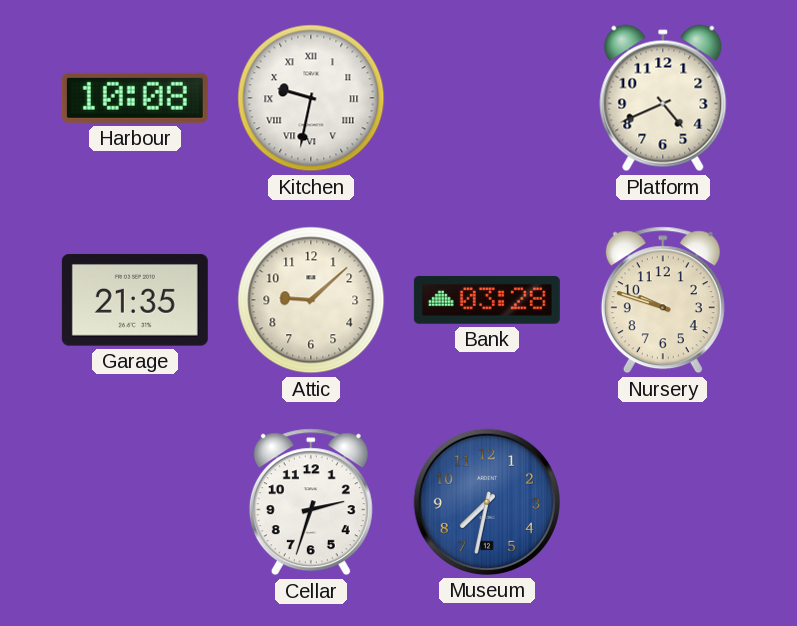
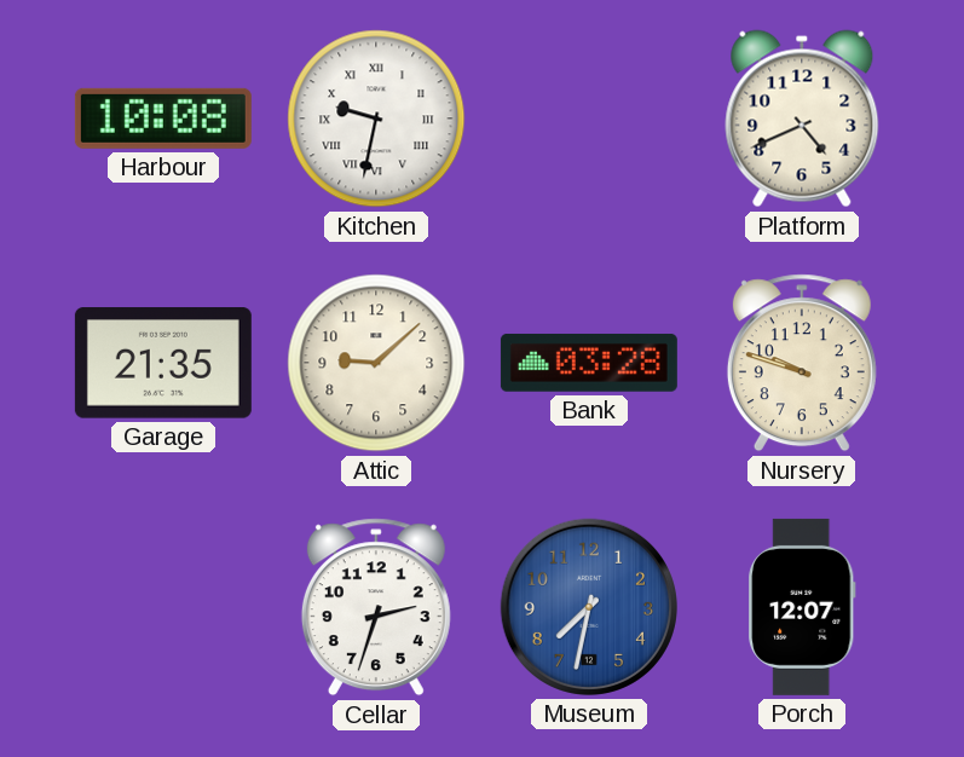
Porch: none -> 12:07 (802, 607)
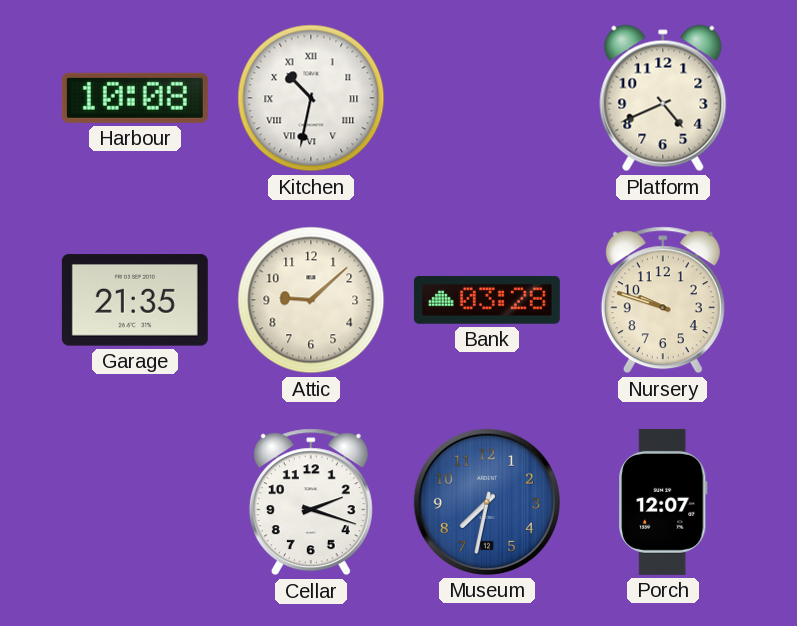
Kitchen: 9:32 -> 10:32 (311, 98)
Cellar: 2:33 -> 2:18 (311, 502)
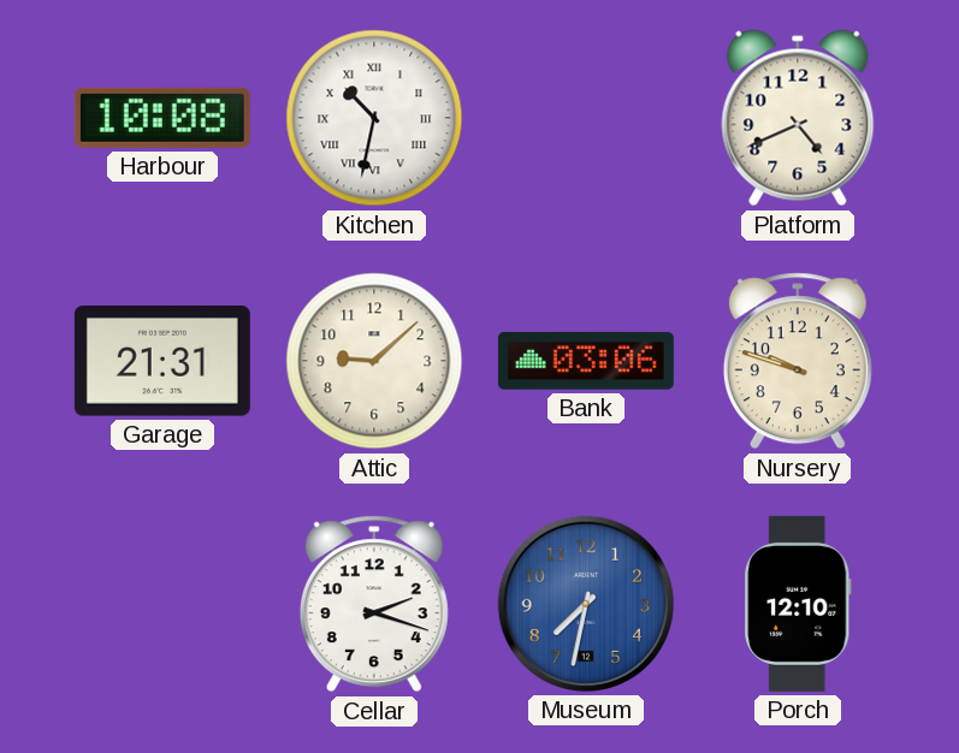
Garage: 21:35 -> 21:31 (162, 361)
Bank: 03:28 -> 03:06 (586, 361)
Porch: 12:07 -> 12:10 (798, 604)
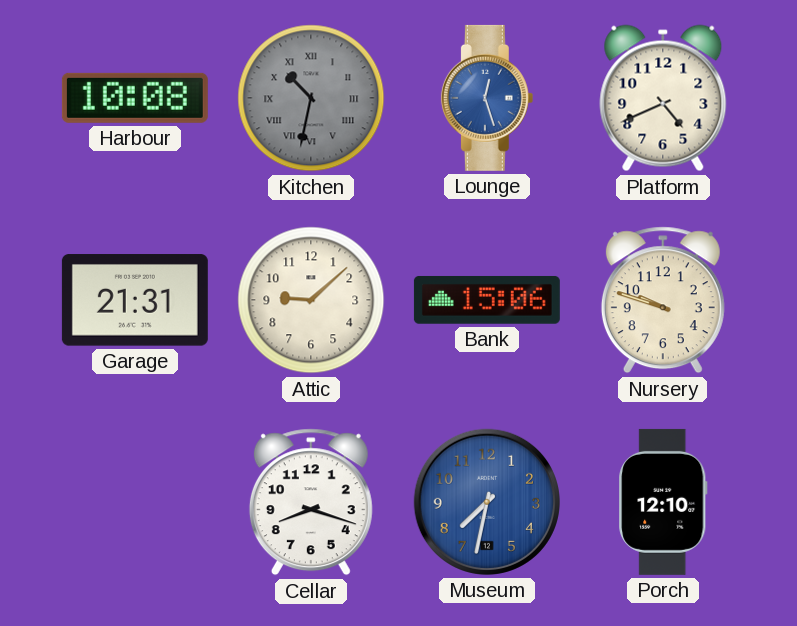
Kitchen dial: white -> grey (311, 98)
Lounge: none -> 12:27 (487, 98)
Bank: 03:06 -> 15:06 (487, 300)
Cellar: 2:18 -> 8:18 (311, 502)
